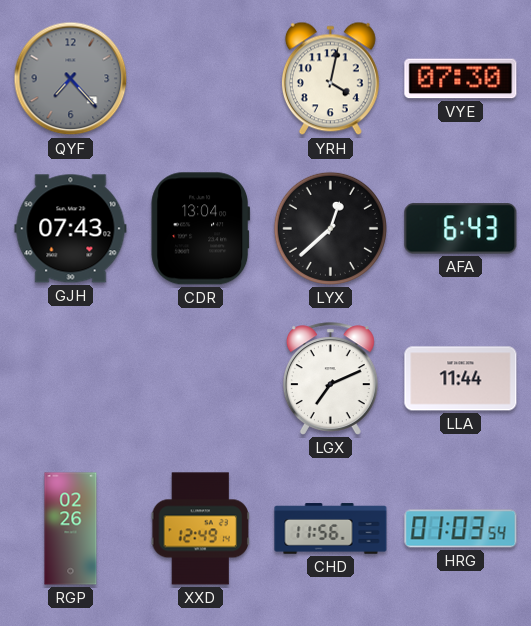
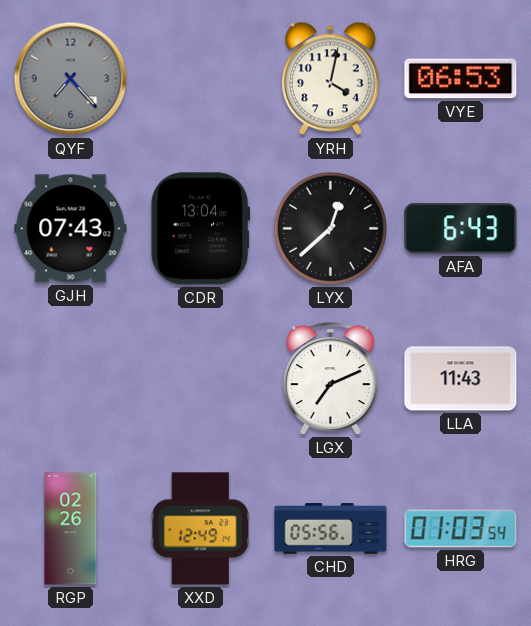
VYE: 07:30 -> 06:53 (461, 79)
LLA: 11:44 -> 11:43 (461, 379)
CHD: 11:56 -> 05:56 (331, 529)
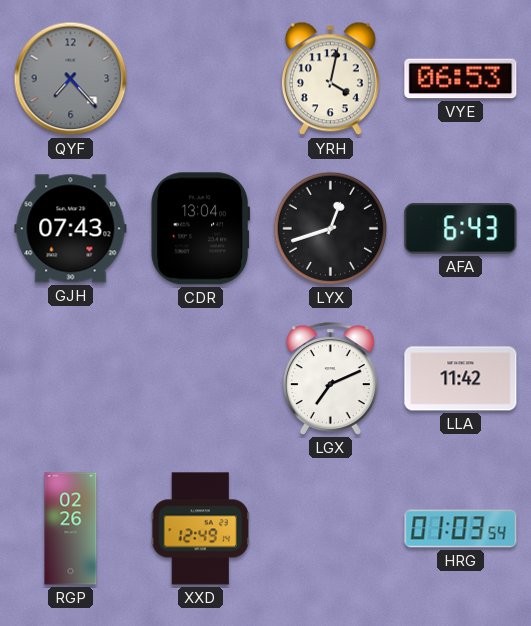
LYX: 12:38 -> 12:42 (330, 228)
LLA: 11:43 -> 11:42 (461, 379)
CHD: 05:56 -> none (331, 529)
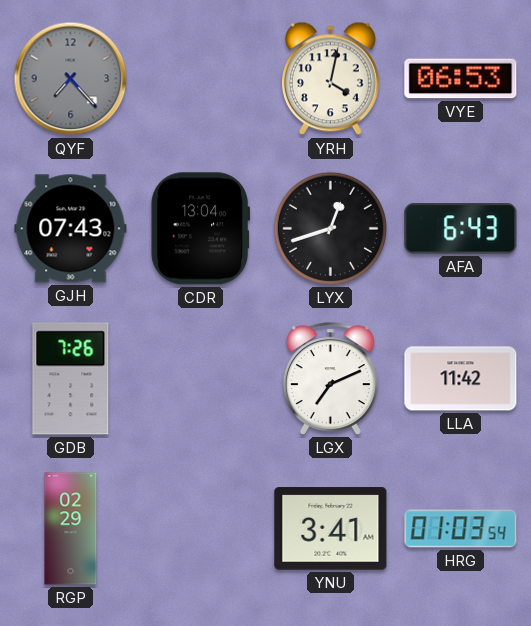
GDB: none -> 7:26 (71, 379)
RGP: 02:26 -> 02:29 (71, 529)
XXD: 12:49 -> none (200, 529)
YNU: none -> 3:41 (331, 529)
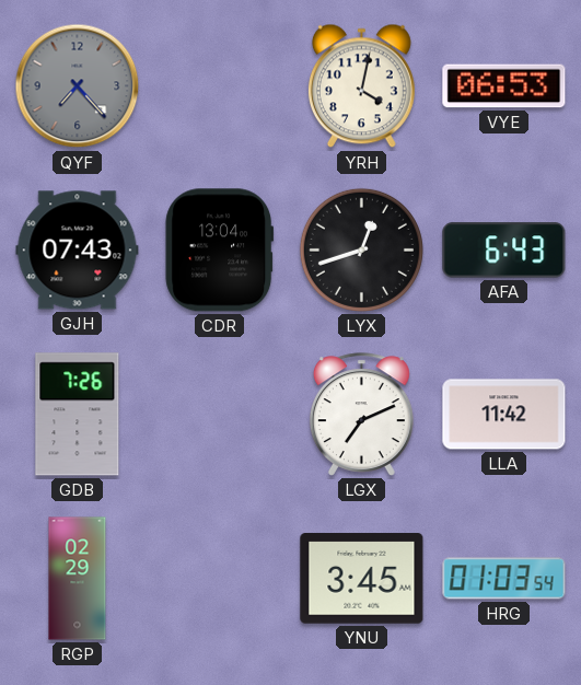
YNU: 3:41 -> 3:45 (362, 579)
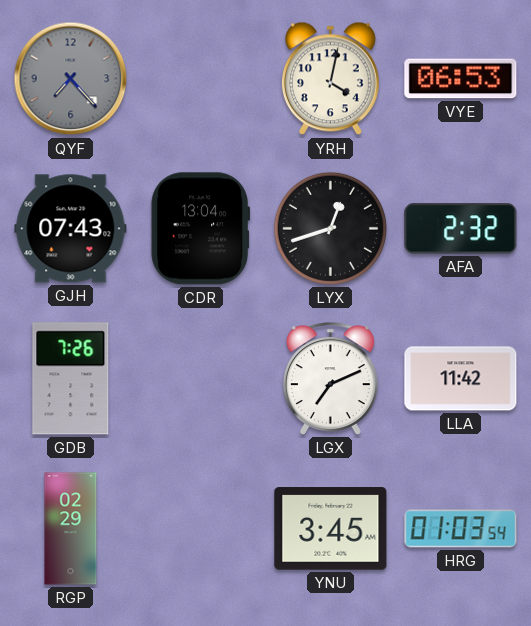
AFA: 6:43 -> 2:32 (461, 229)
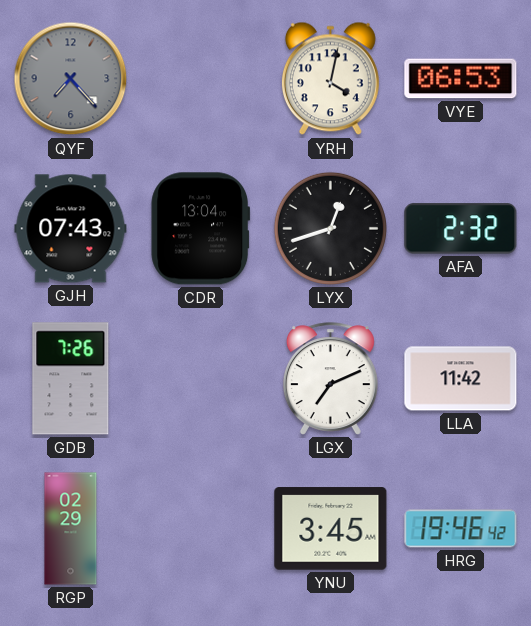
HRG: 01:03 -> 19:46 (461, 529)
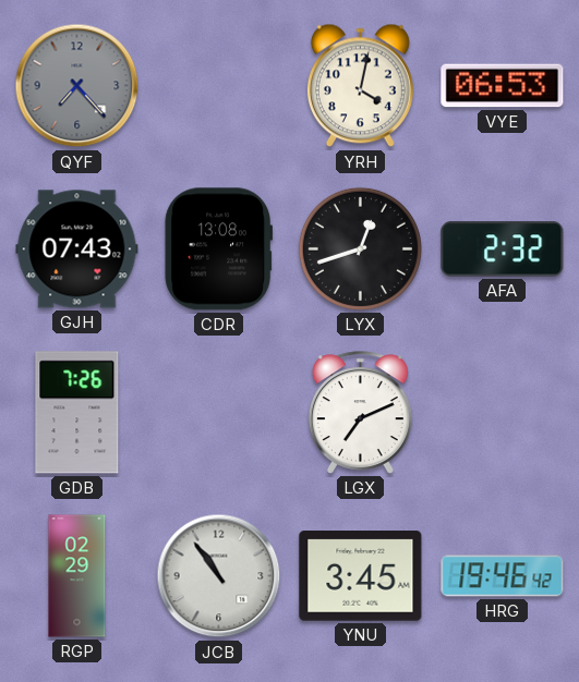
CDR: 13:04 -> 13:08 (219, 249)
LLA: 11:42 -> none (461, 379)
JCB: none -> 10:54 (219, 576)
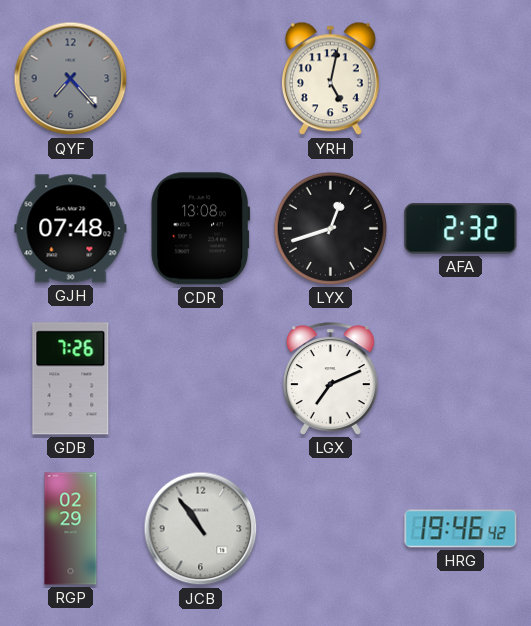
YRH: 4:02 -> 5:02 (330, 79)
VYE: 06:53 -> none (503, 86)
GJH: 07:43 -> 07:48 (71, 229)
YNU: 3:45 -> none (361, 576)
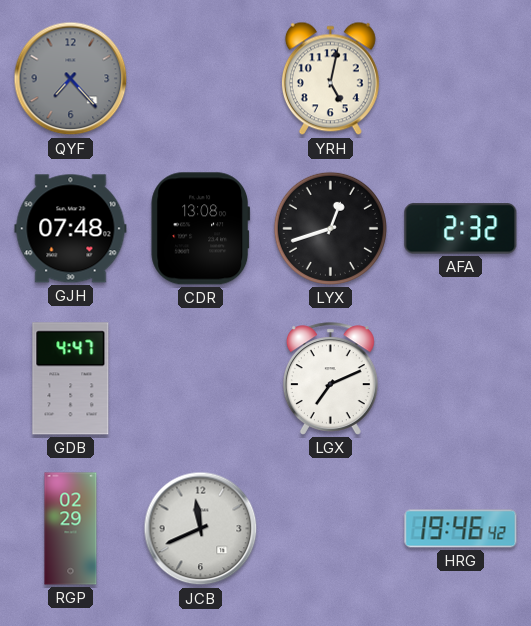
GDB: 7:26 -> 4:47 (71, 379)
JCB: 10:54 -> 11:41 (201, 529)
